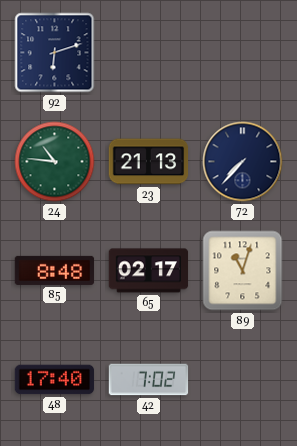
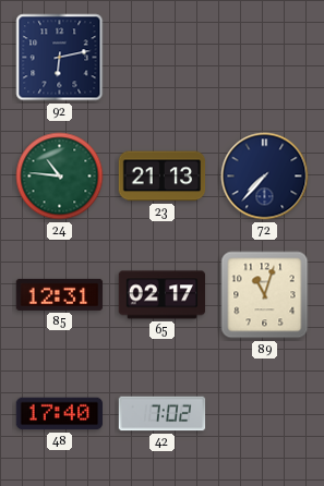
92: 6:12 -> 6:13 (60, 58)
85: 8:48 -> 12:31 (60, 294)
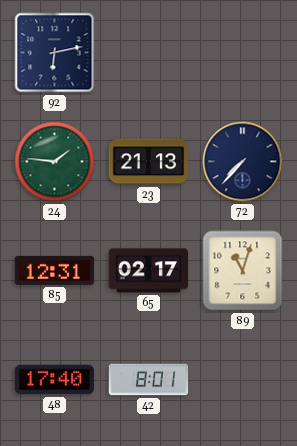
24: 10:46 -> 1:46 (55, 162)
42: 7:02 -> 8:01 (149, 380)
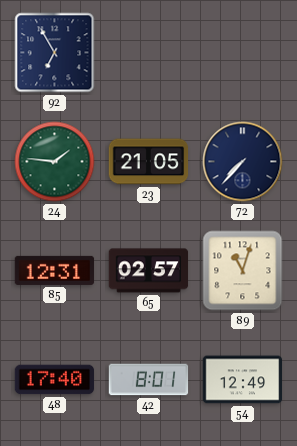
92: 6:13 -> 6:55 (55, 53)
23: 21:13 -> 21:05 (149, 162)
65: 02:17 -> 02:57 (149, 271)
54: none -> 12:49 (243, 380)
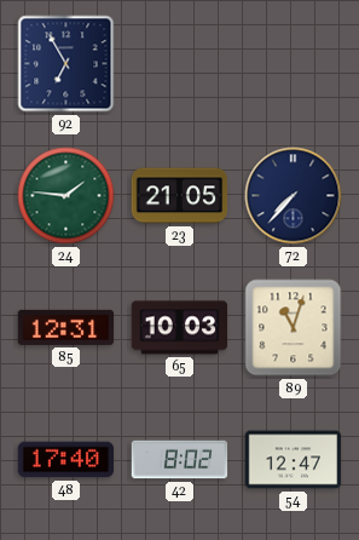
65: 02:57 -> 10:03 (180, 328)
42: 8:01 -> 8:02 (180, 460)
54: 12:49 -> 12:47 (294, 460)
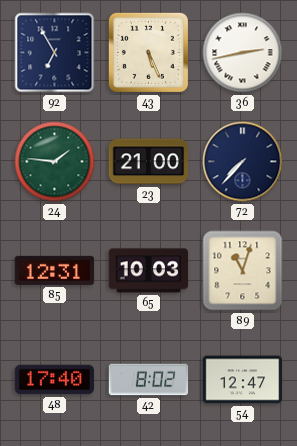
43: none -> 5:26 (148, 52)
36: none -> 2:43 (243, 53)
23: 21:05 -> 21:00 (149, 162)
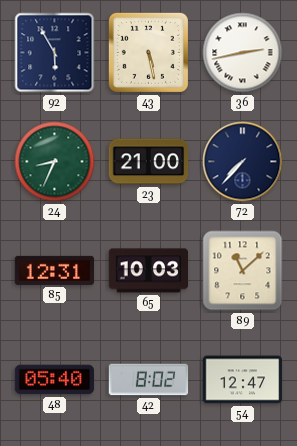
92: 6:55 -> 5:55 (55, 53)
43: 5:26 -> 5:28 (148, 52)
24: 1:46 -> 8:34 (55, 162)
89: 11:03 -> 11:08 (243, 271)
48: 17:40 -> 05:40 (55, 380)
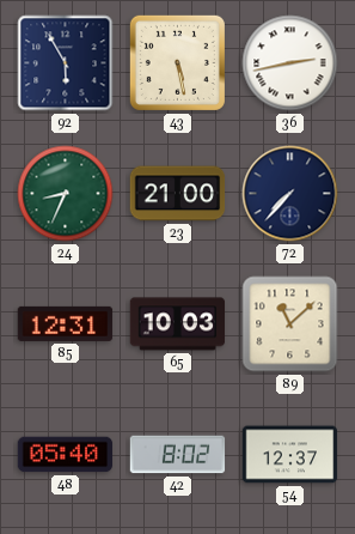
54: 12:47 -> 12:37 (290, 455)
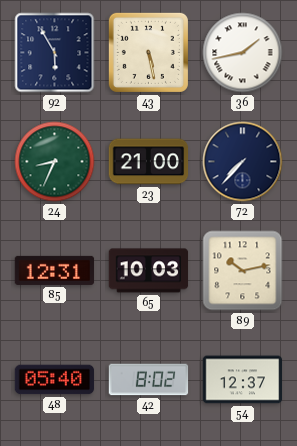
36: 2:43 -> 1:43 (243, 53)
89: 11:08 -> 10:13 (243, 271)
